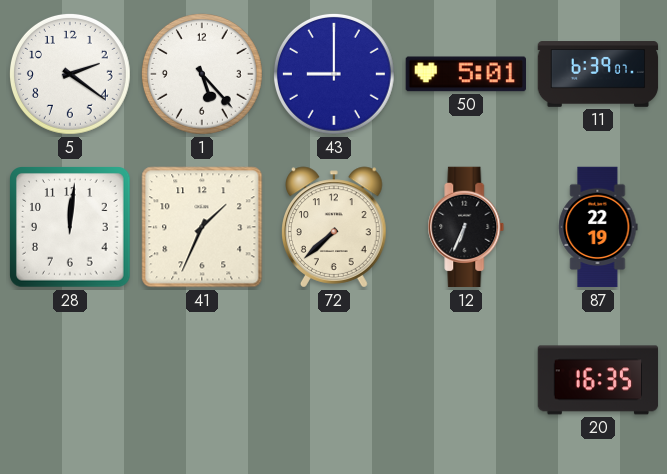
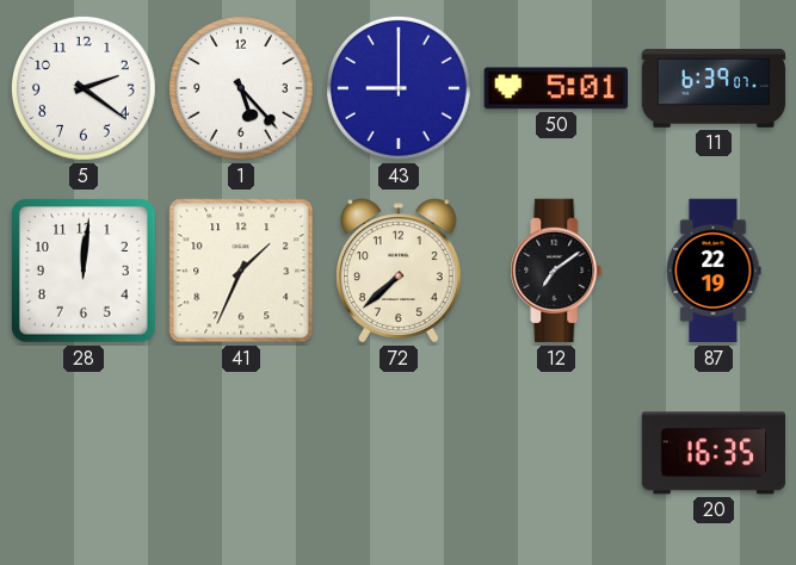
12: 6:34 -> 7:09 (556, 271)
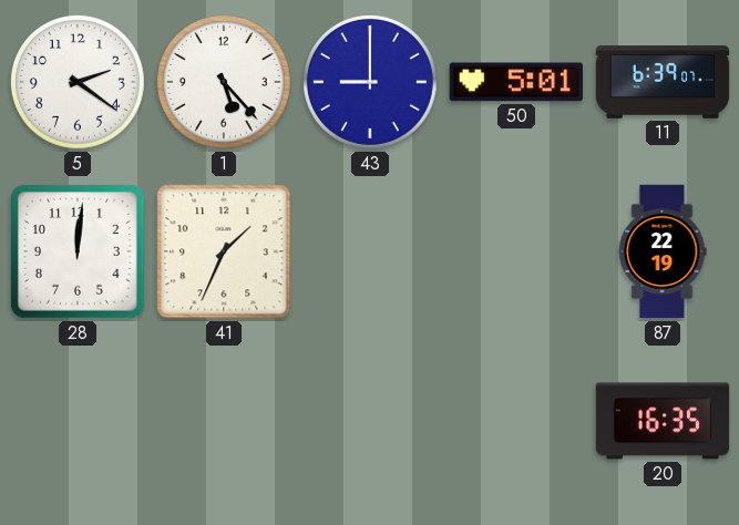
72: 7:38 -> none (400, 271)
12: 7:09 -> none (556, 271)
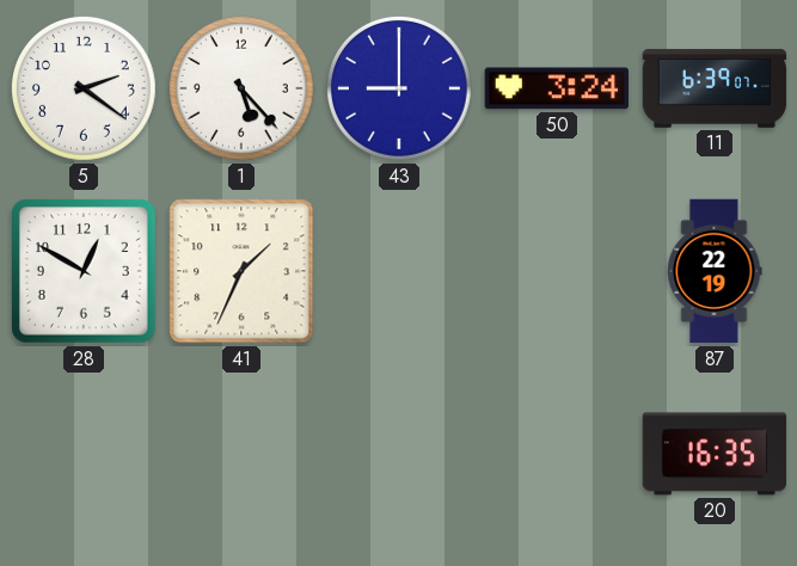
50: 5:01 -> 3:24 (556, 88)
28: 12:01 -> 12:50 (85, 272)
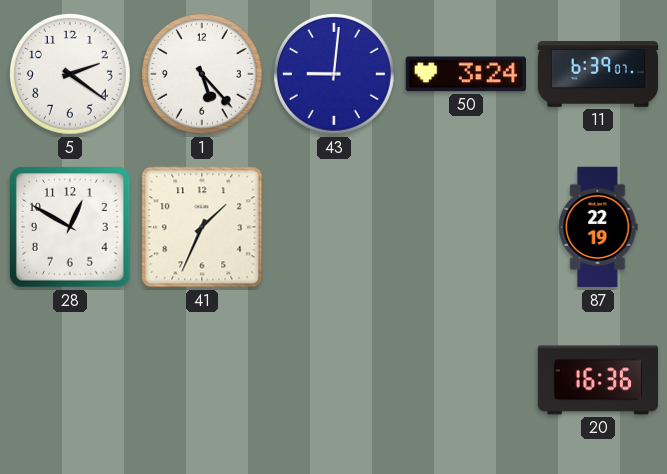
43: 9:00 -> 9:01 (334, 74)
20: 16:35 -> 16:36 (598, 380)
